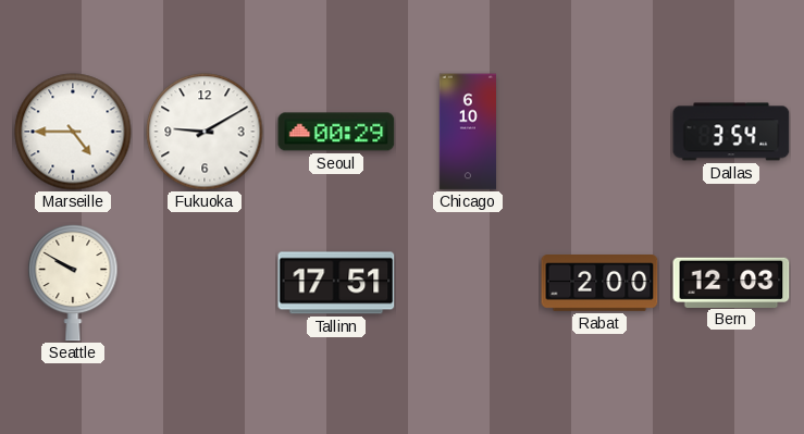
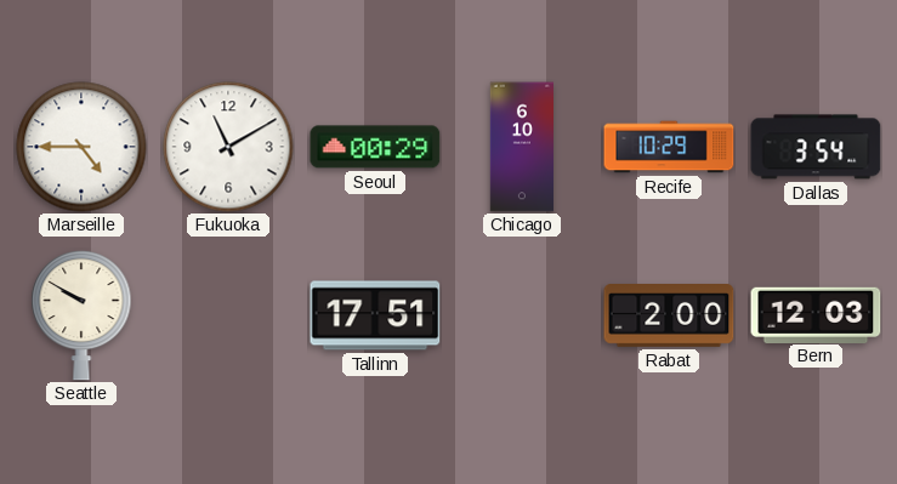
Fukuoka: 9:10 -> 11:10 (228, 147)
Recife: none -> 10:29 (669, 147)
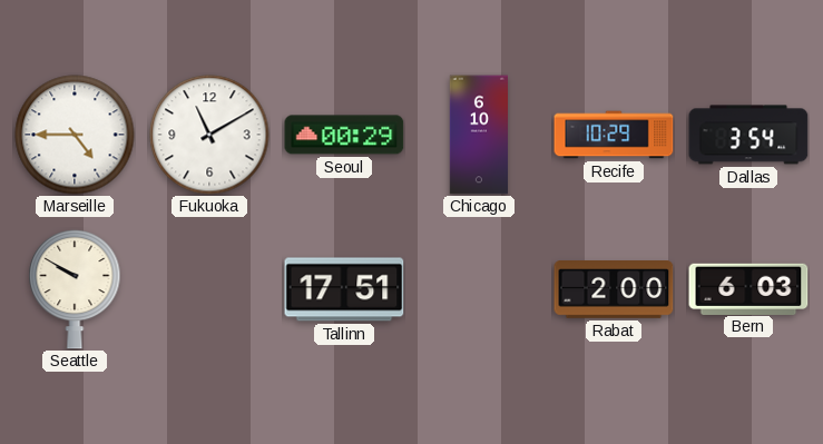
Bern: 12:03 -> 6:03 (748, 288)
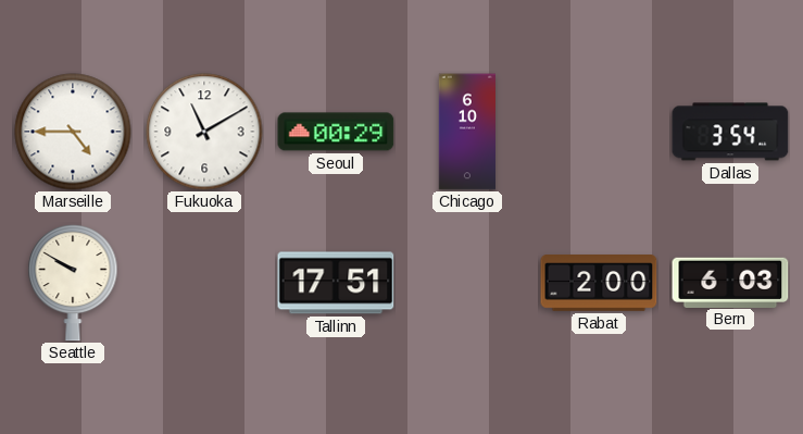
Recife: 10:29 -> none (614, 135)
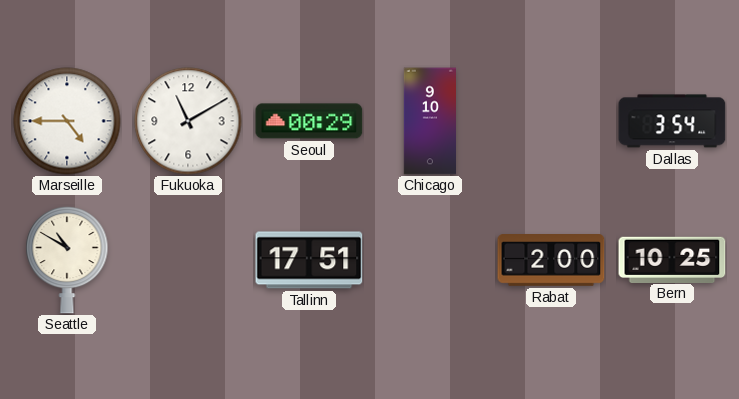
Chicago: 6:10 -> 9:10 (429, 121)
Seattle: 9:50 -> 10:50 (67, 260)
Bern: 6:03 -> 10:25 (672, 259)
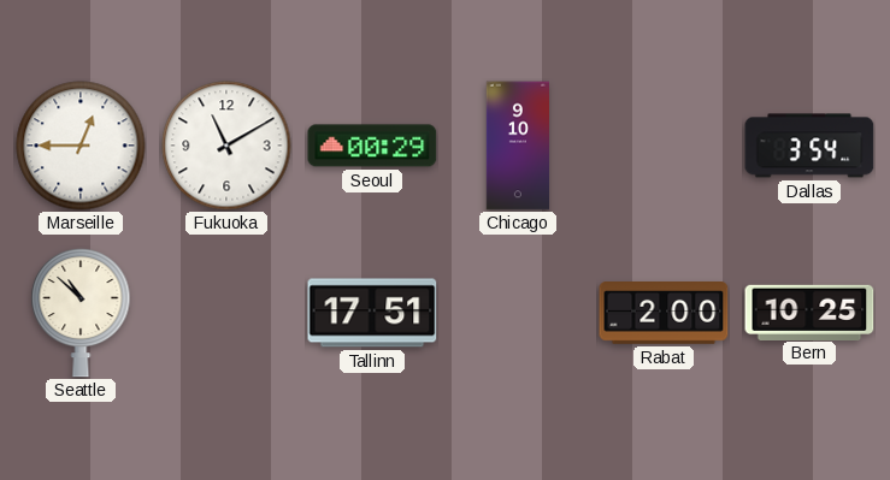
Marseille: 4:45 -> 12:45 (81, 146)
Seattle: 10:50 -> 10:52 (81, 313)
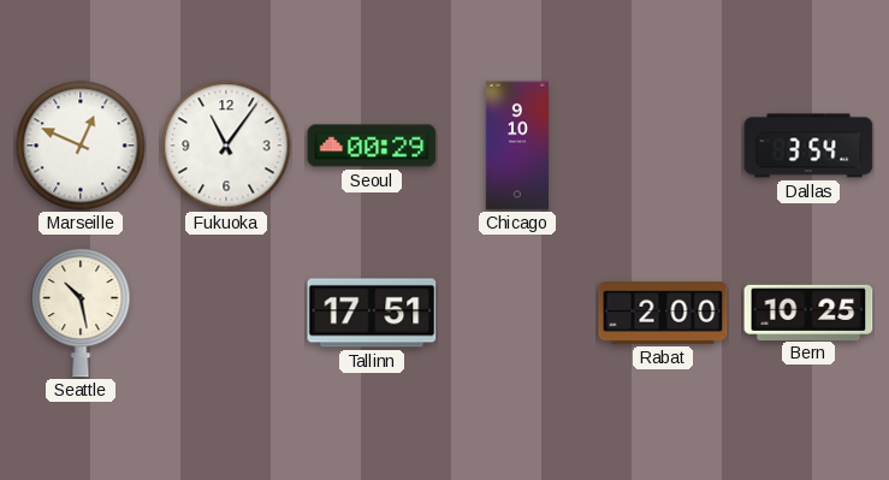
Marseille: 12:45 -> 12:49 (81, 146)
Fukuoka: 11:10 -> 11:06 (226, 146)
Seattle: 10:52 -> 10:28 (81, 313)
